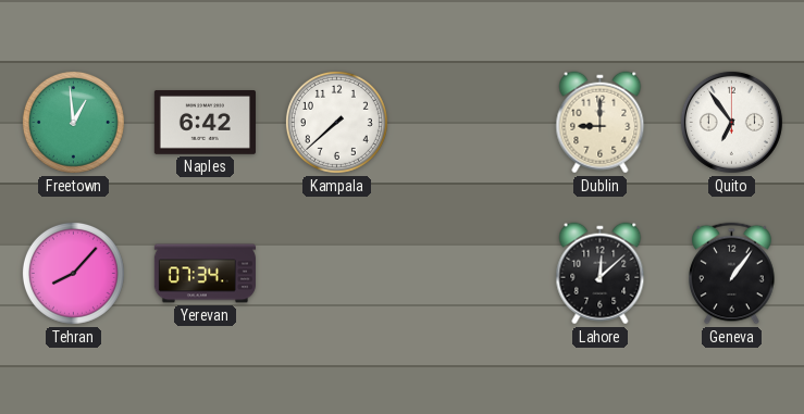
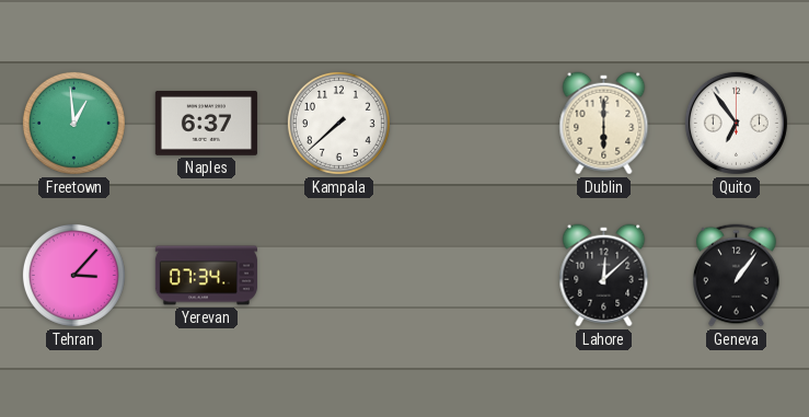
Naples: 6:42 -> 6:37 (206, 124)
Dublin: 9:00 -> 6:00 (604, 124)
Tehran: 8:07 -> 3:07 (73, 275)
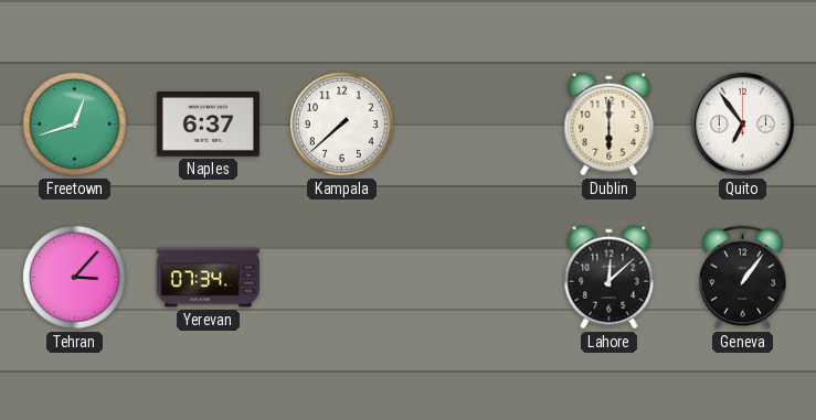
Freetown: 12:59 -> 12:42 (74, 123)
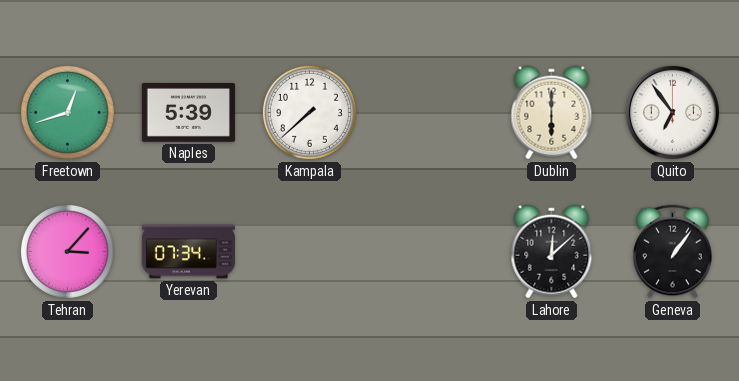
Naples: 6:37 -> 5:39 (188, 113)
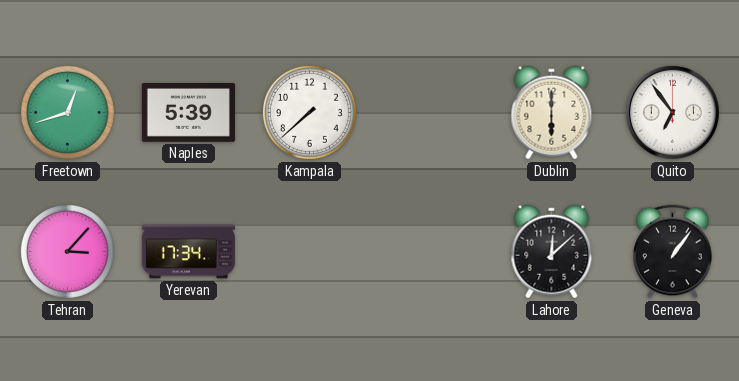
Yerevan: 07:34 -> 17:34 (188, 252)
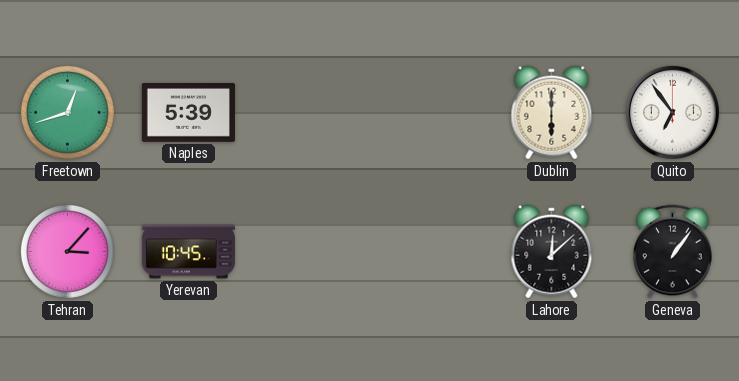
Kampala: 7:38 -> none (309, 112)
Yerevan: 17:34 -> 10:45 (188, 252)
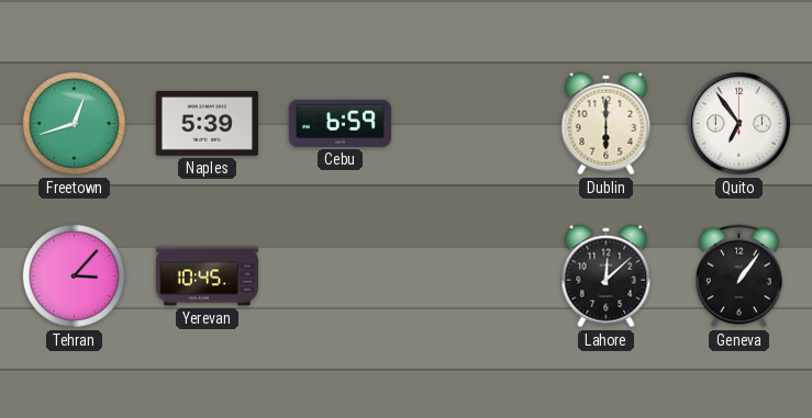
Cebu: none -> 6:59 (340, 123)
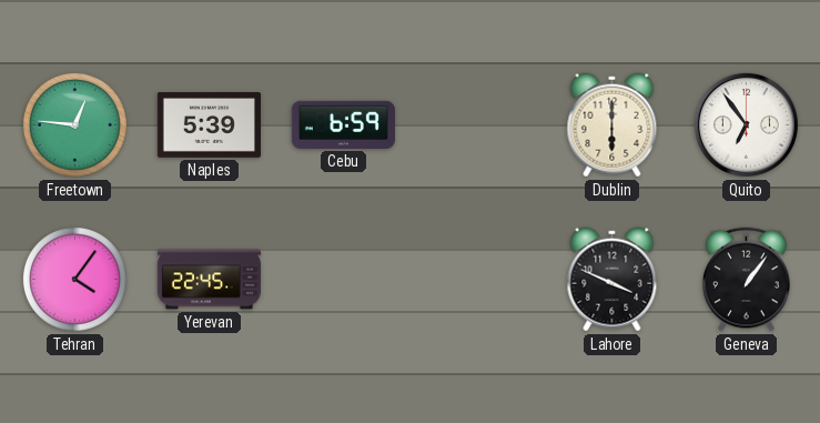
Freetown: 12:42 -> 12:46 (74, 124)
Tehran: 3:07 -> 4:06 (74, 279)
Yerevan: 10:45 -> 22:45 (209, 280)
Lahore: 12:08 -> 3:49 (613, 280)
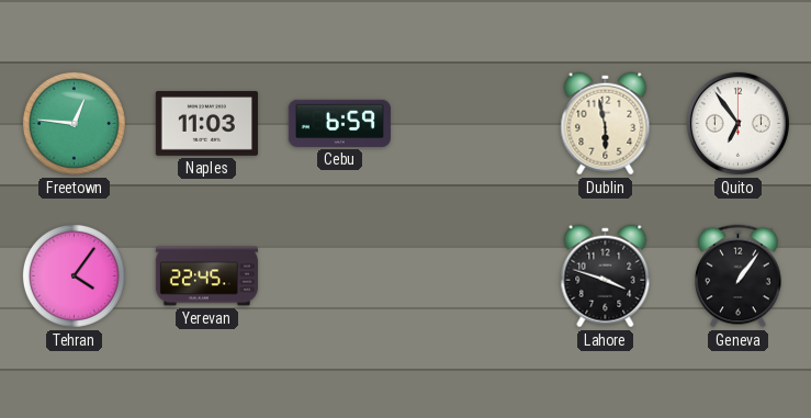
Naples: 5:39 -> 11:03 (206, 124)
Dublin: 6:00 -> 5:58 (606, 124)
Lahore: 3:49 -> 3:48 (606, 276)
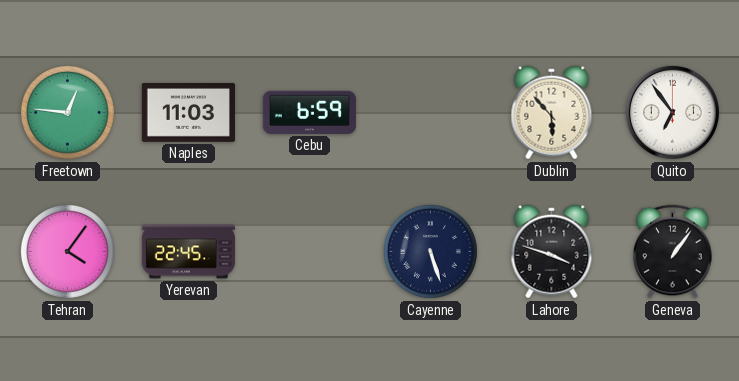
Dublin: 5:58 -> 5:53 (552, 113)
Cayenne: none -> 5:27 (430, 251)
